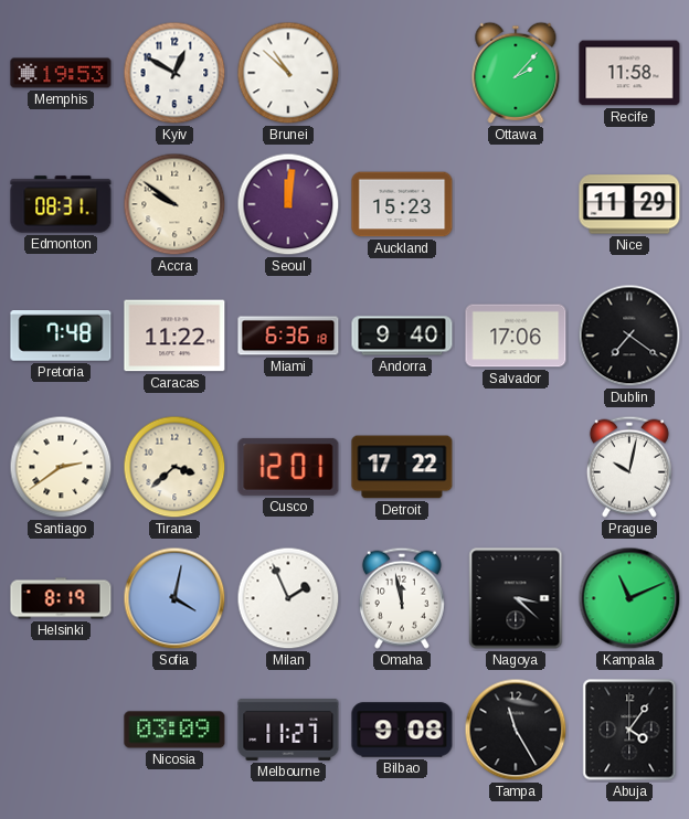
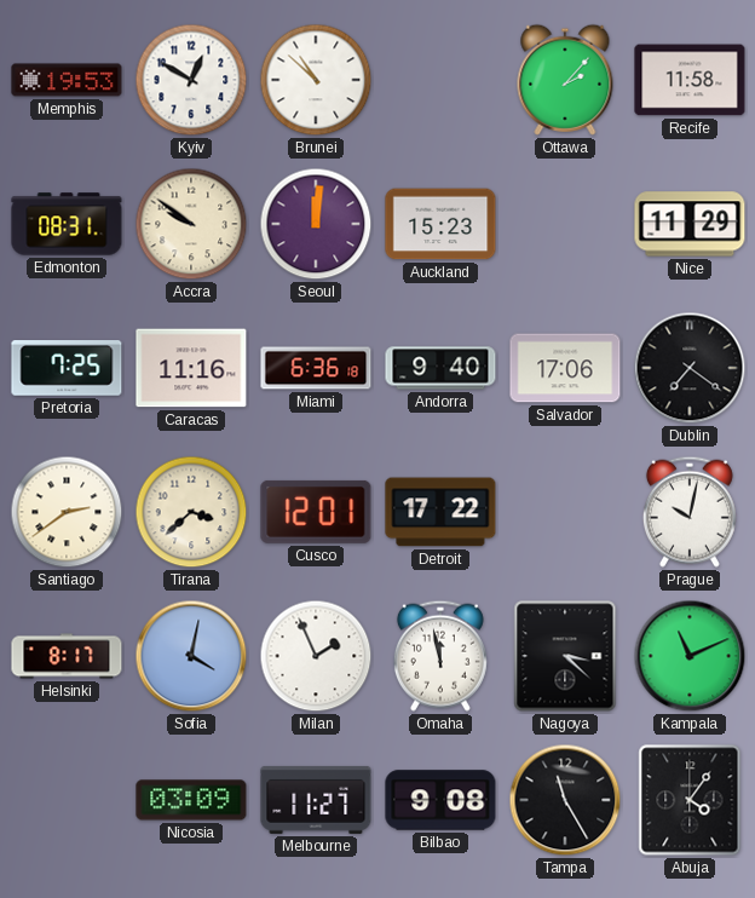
Pretoria: 7:48 -> 7:25 (67, 369)
Caracas: 11:22 -> 11:16 (191, 368)
Helsinki: 8:19 -> 8:17 (67, 656)
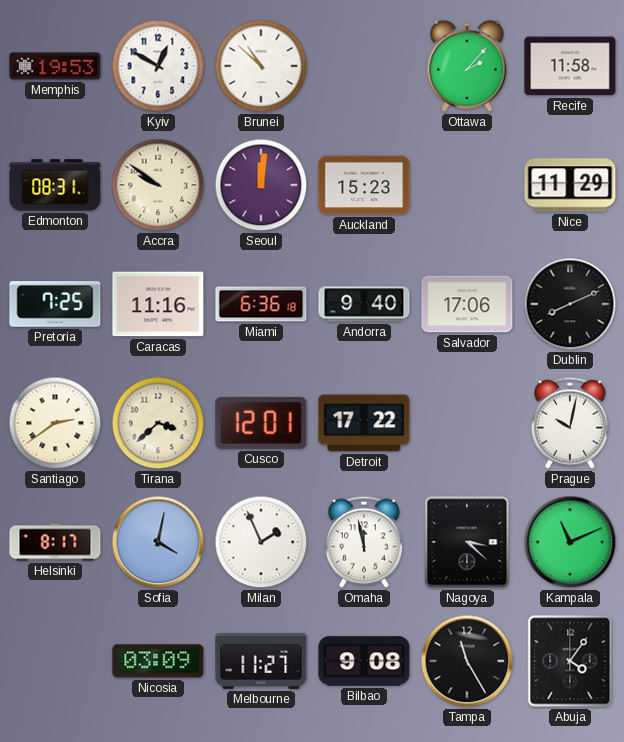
Dublin: 7:21 -> 8:11 (570, 304)
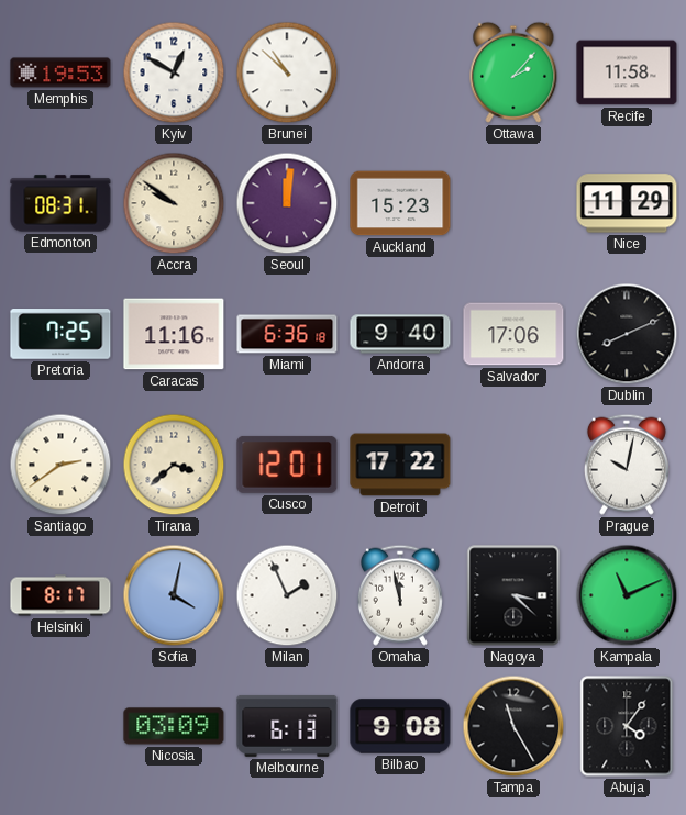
Melbourne: 11:27 -> 6:13 (287, 726)
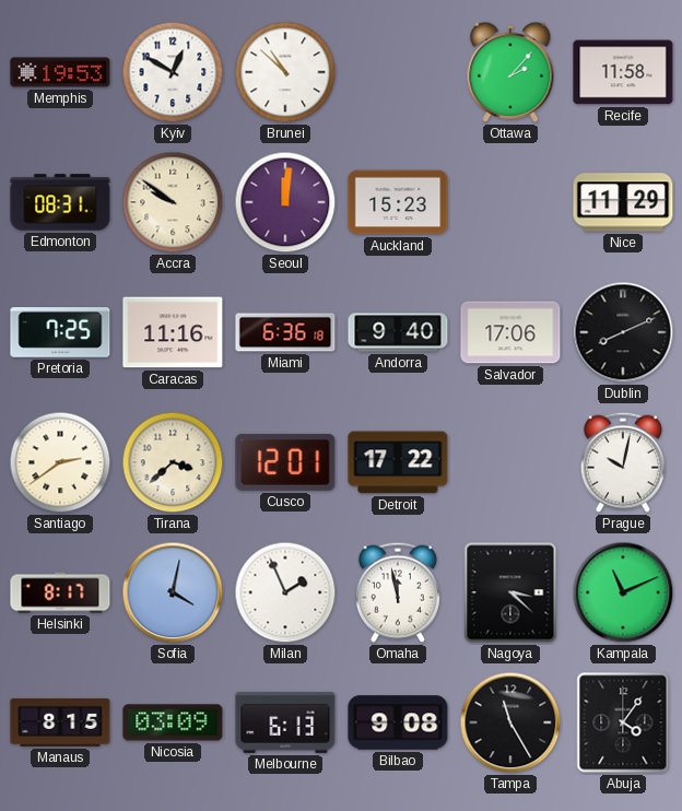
Manaus: none -> 8:15 (60, 722)
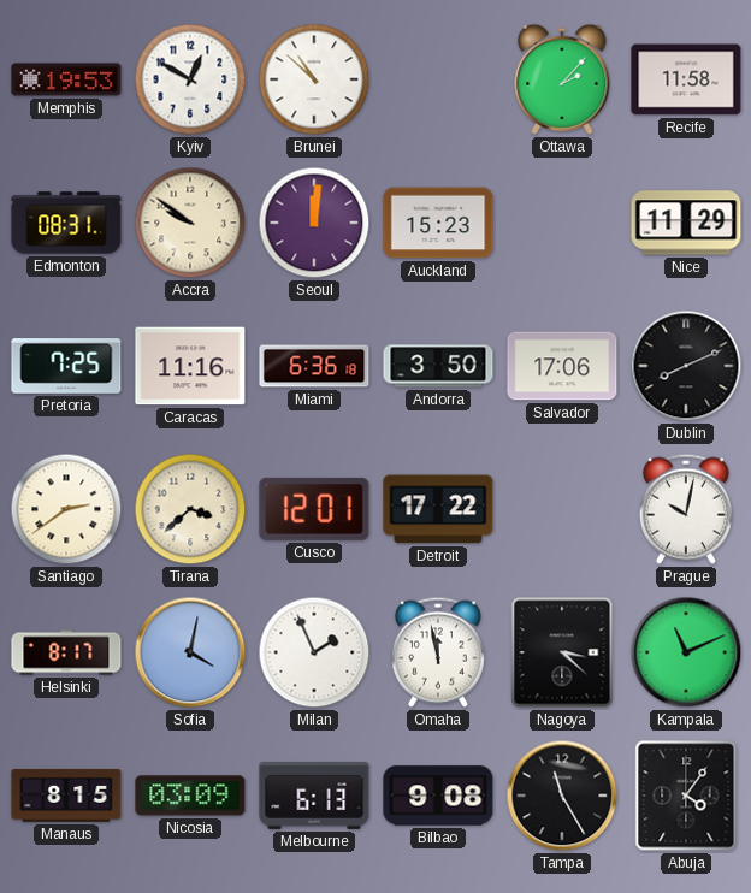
Andorra: 9:40 -> 3:50 (438, 366)
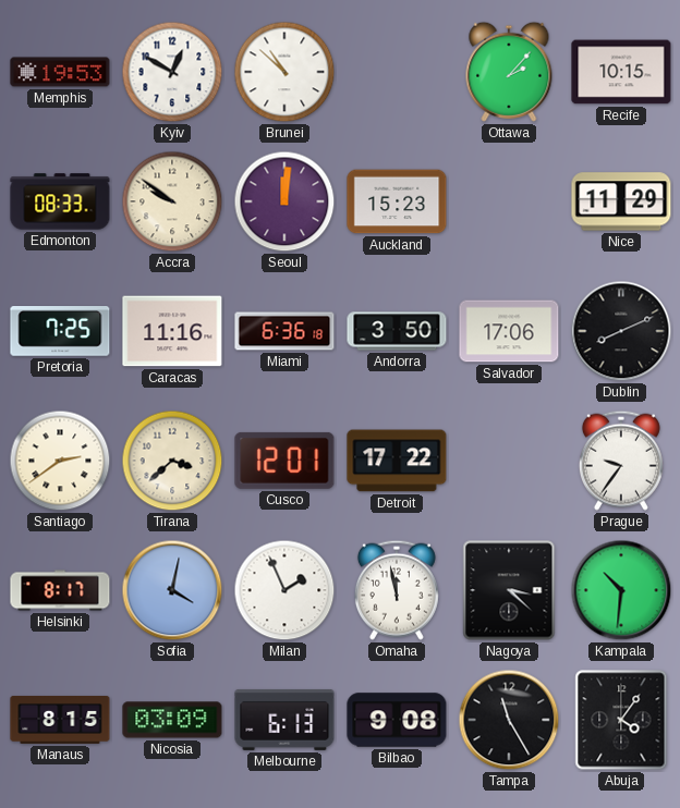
Recife: 11:58 -> 10:15 (621, 72)
Edmonton: 08:31 -> 08:33 (60, 201)
Prague: 10:02 -> 9:36 (621, 461)
Kampala: 11:11 -> 10:31 (621, 590)
